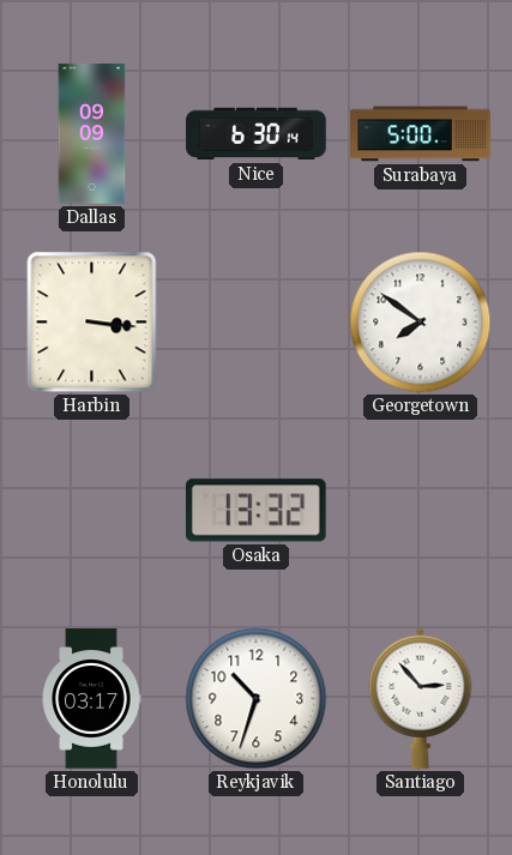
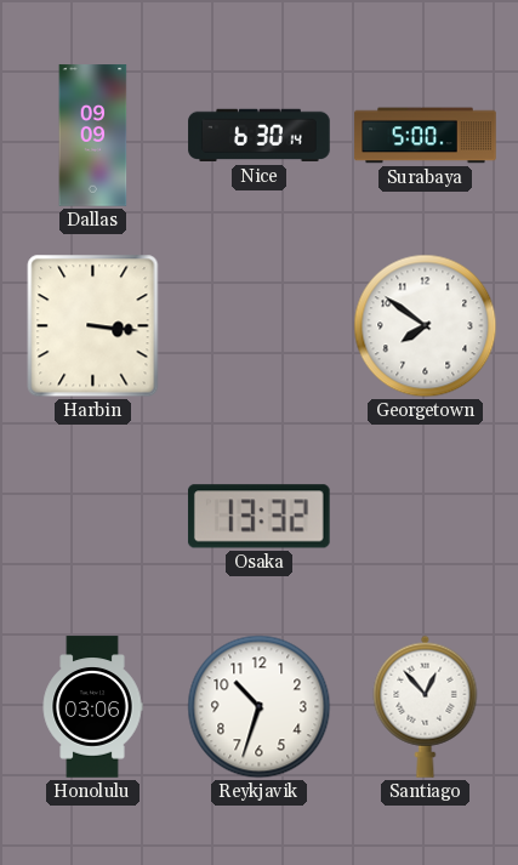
Honolulu: 03:17 -> 03:06 (92, 707)
Santiago: 2:53 -> 12:53 (426, 706)
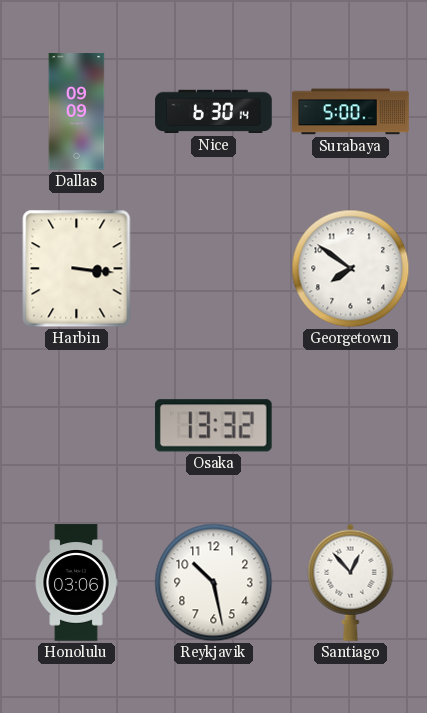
Reykjavik: 10:33 -> 10:28 (214, 583)
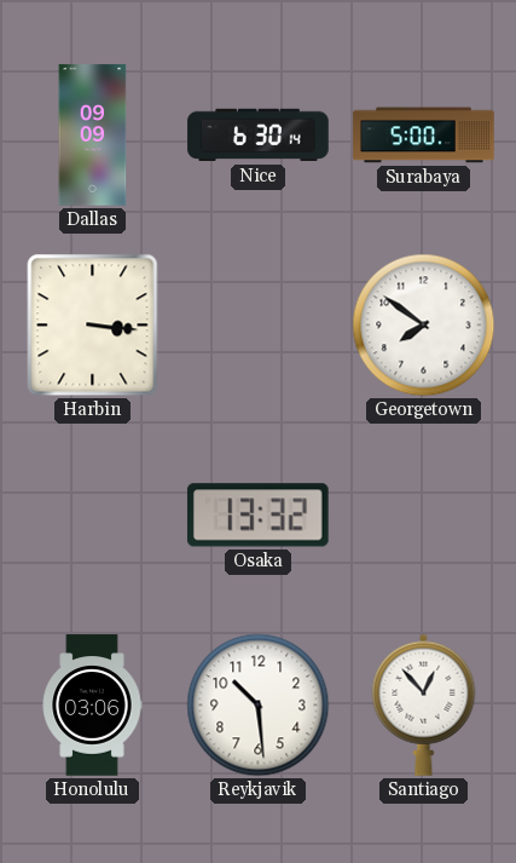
Reykjavik: 10:28 -> 10:29 (259, 706)
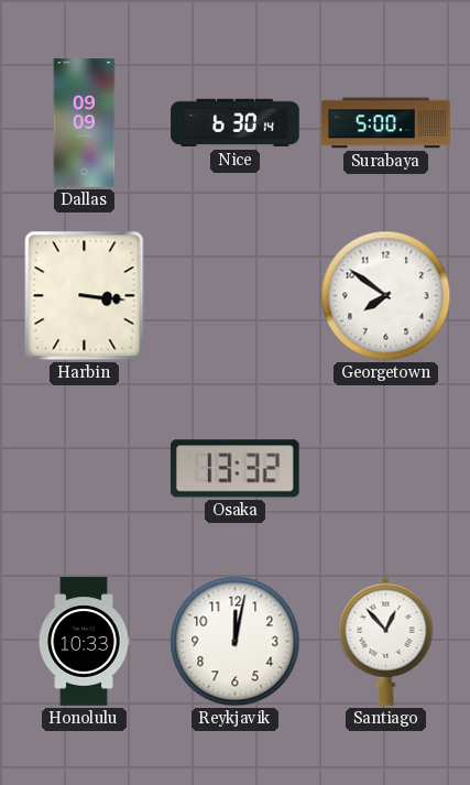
Honolulu: 03:06 -> 10:33 (84, 642)
Reykjavik: 10:29 -> 12:02 (236, 642)
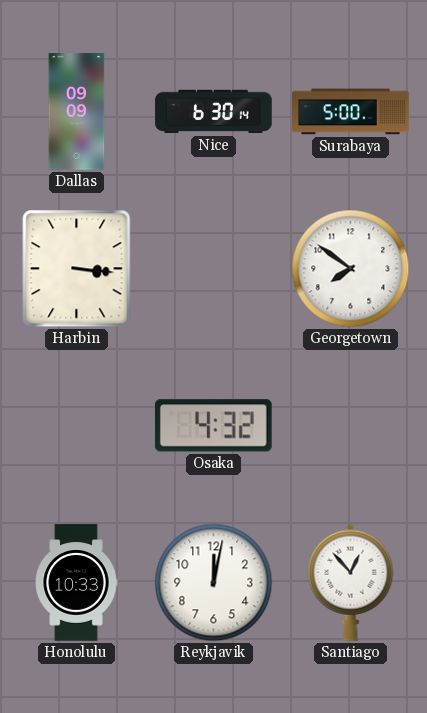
Osaka: 13:32 -> 4:32 (213, 426)
